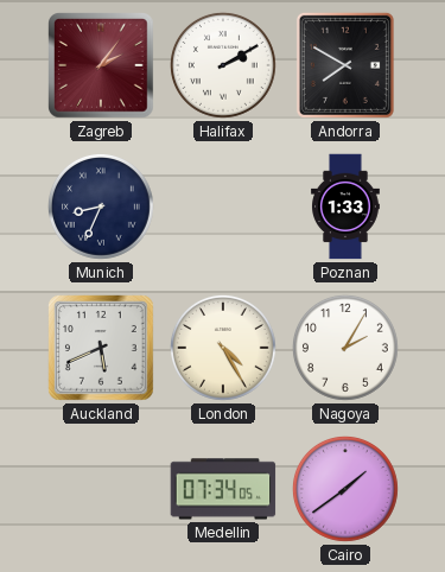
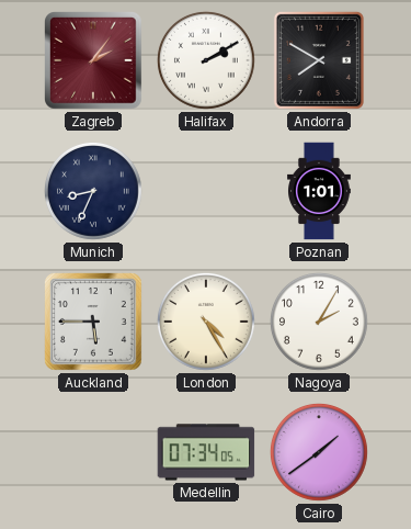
Poznan: 1:33 -> 1:01 (320, 191)
Auckland: 5:41 -> 5:45 (94, 323)
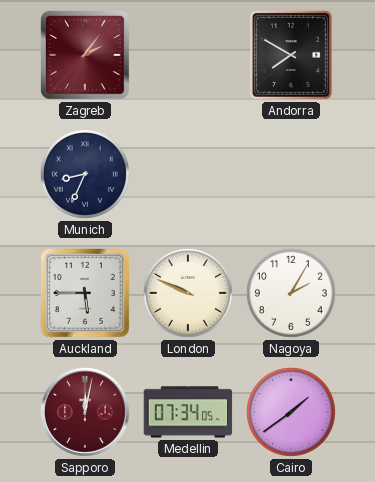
Halifax: 2:10 -> none (206, 60)
Poznan: 1:01 -> none (320, 191)
London: 4:25 -> 9:49 (188, 293)
Sapporo: none -> 12:02 (85, 412)
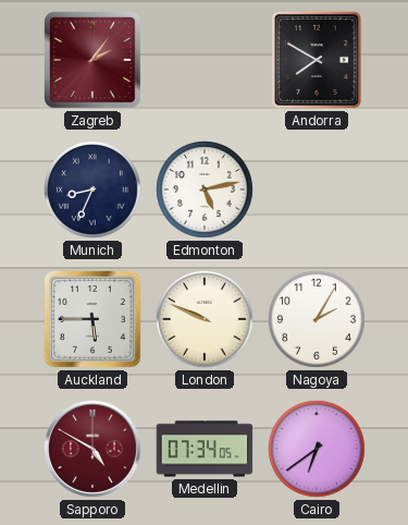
Edmonton: none -> 5:13 (205, 190)
Sapporo: 12:02 -> 4:50 (92, 449)
Cairo: 1:39 -> 6:39 (317, 449)
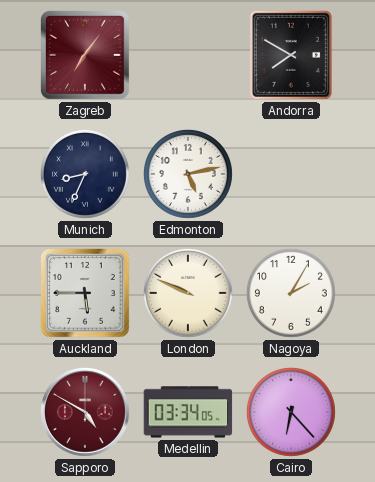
Zagreb: 2:06 -> 7:06 (86, 56)
Medellin: 07:34 -> 03:34 (188, 412)
Cairo: 6:39 -> 6:23 (291, 412)
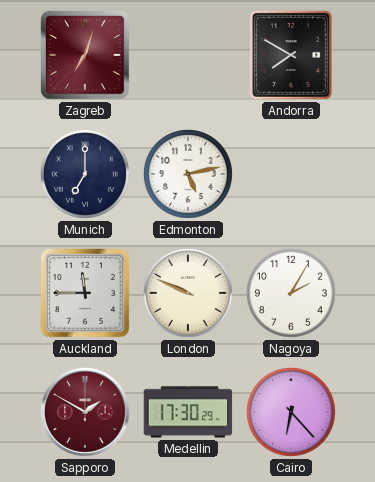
Zagreb: 7:06 -> 7:03 (86, 56)
Munich: 8:34 -> 7:00 (85, 174)
Auckland: 5:45 -> 11:45 (86, 294)
Sapporo: 4:50 -> 1:50 (85, 412)
Medellin: 03:34 -> 17:30 (188, 412)
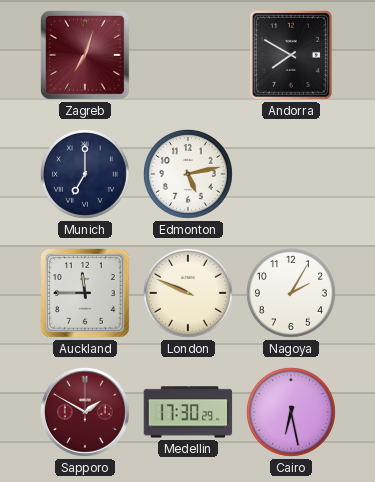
Cairo: 6:23 -> 6:28 (291, 412)
